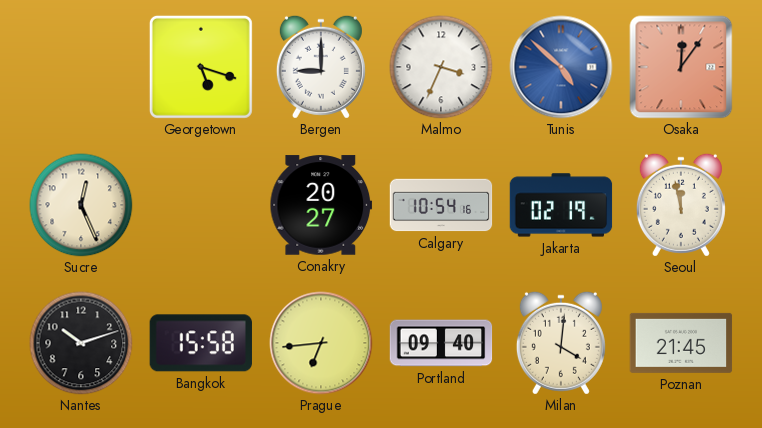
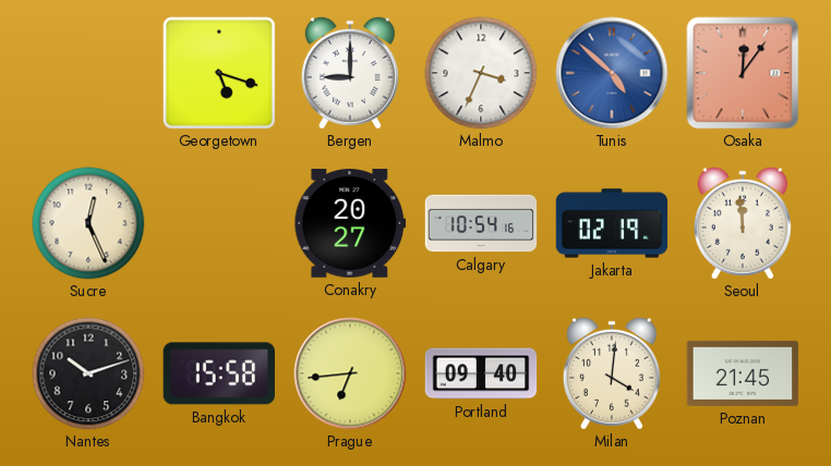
Seoul: 11:58 -> 11:59 (743, 223)
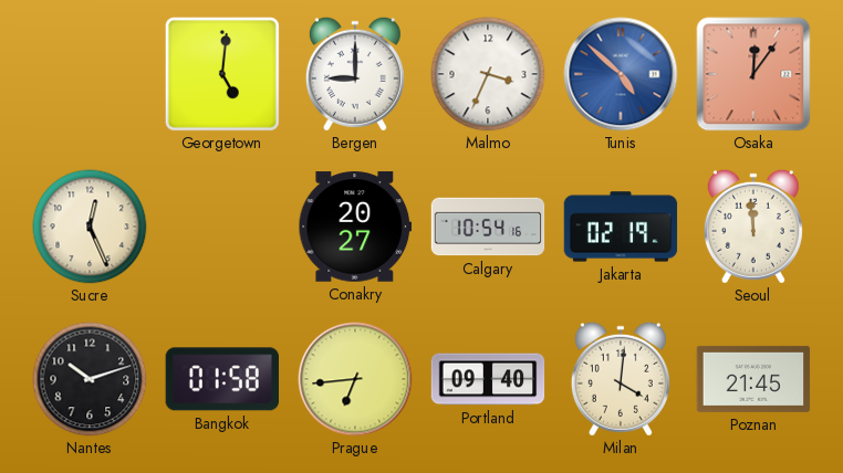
Georgetown: 5:18 -> 5:01 (222, 74)
Bangkok: 15:58 -> 01:58 (221, 379)
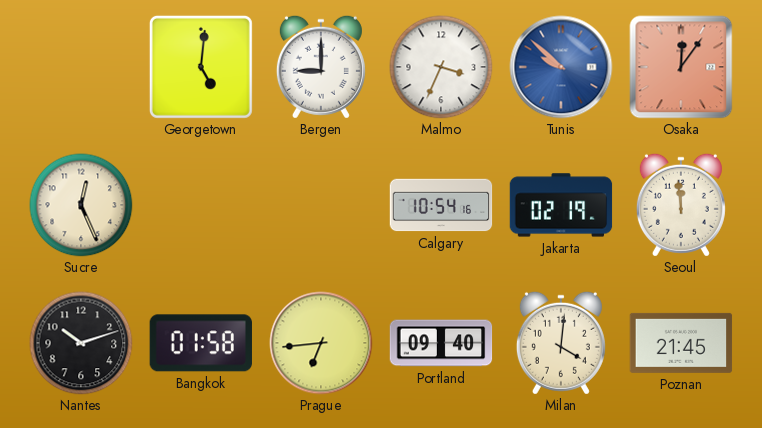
Tunis: 4:52 -> 9:52 (561, 67)
Conakry: 20:27 -> none (355, 227)
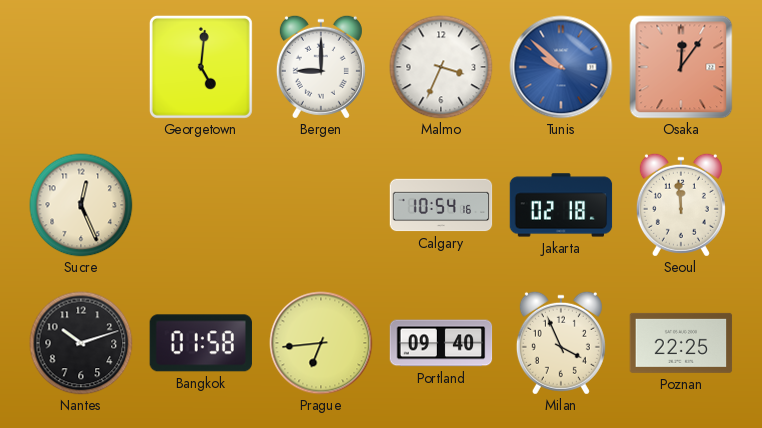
Jakarta: 02:19 -> 02:18 (561, 205)
Milan: 4:01 -> 3:56 (561, 343)
Poznan: 21:45 -> 22:25 (681, 343)
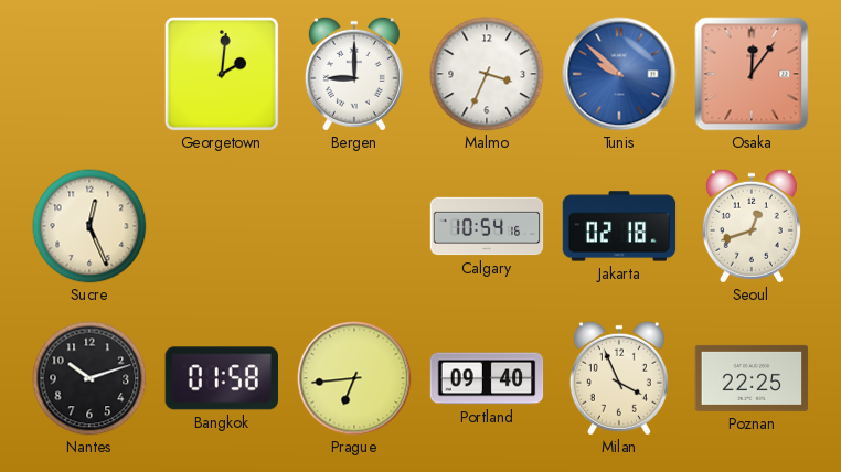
Georgetown: 5:01 -> 2:01 (222, 74)
Seoul: 11:59 -> 12:42 (752, 226)
